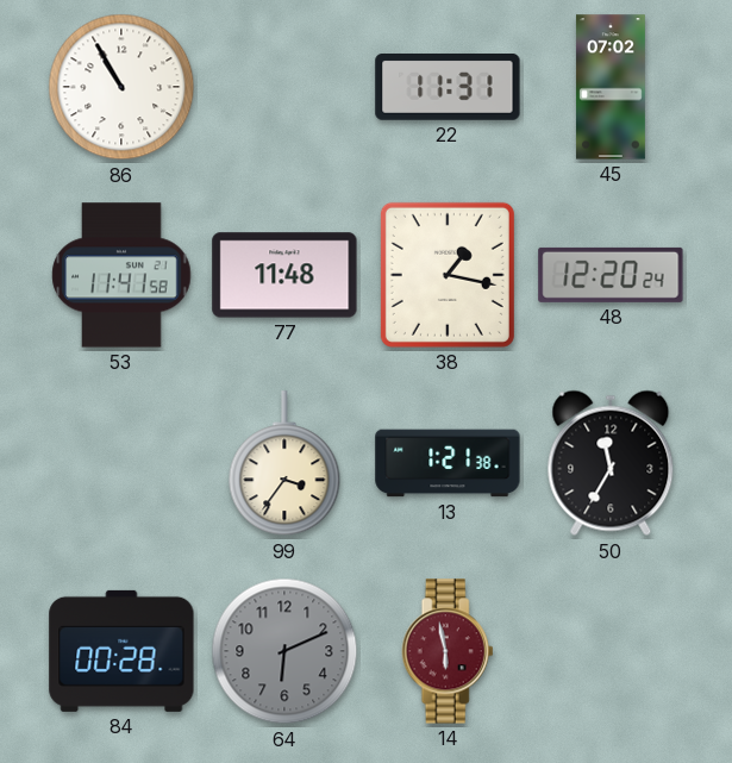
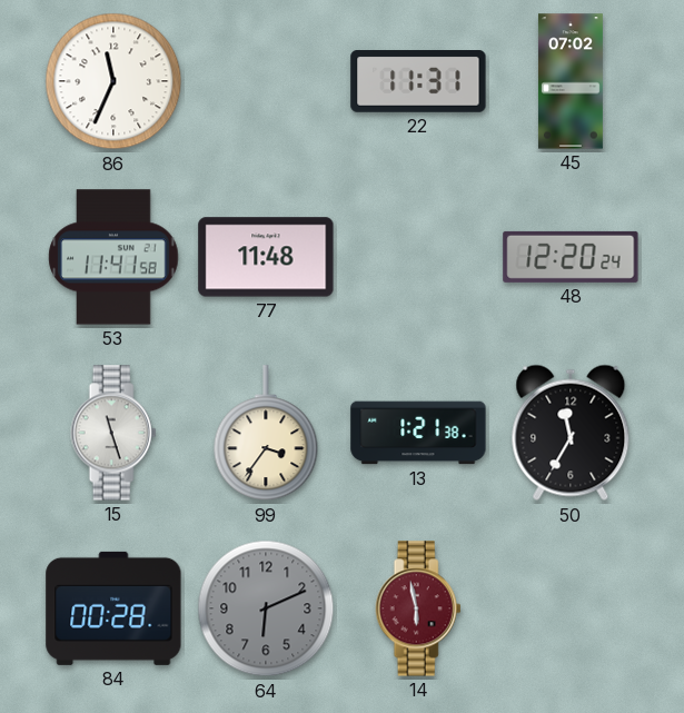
86: 10:55 -> 11:34 (113, 81)
38: 1:17 -> none (448, 275)
15: none -> 11:27 (113, 433)
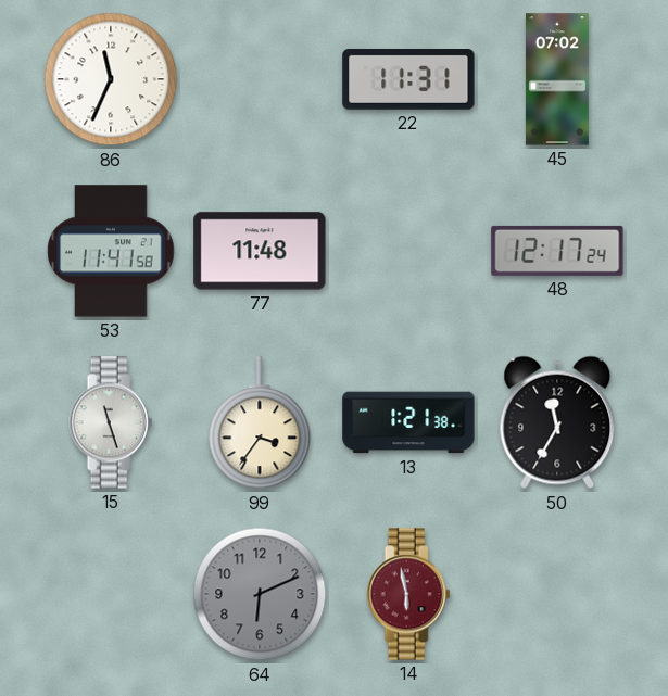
48: 12:20 -> 12:17 (557, 251)
84: 00:28 -> none (113, 608)
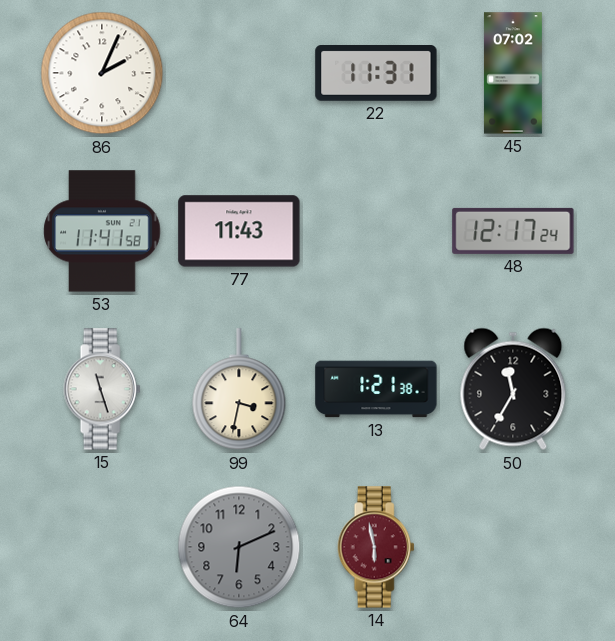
86: 11:34 -> 2:04 (102, 73)
77: 11:48 -> 11:43 (239, 231)
99: 3:36 -> 3:32 (239, 390)
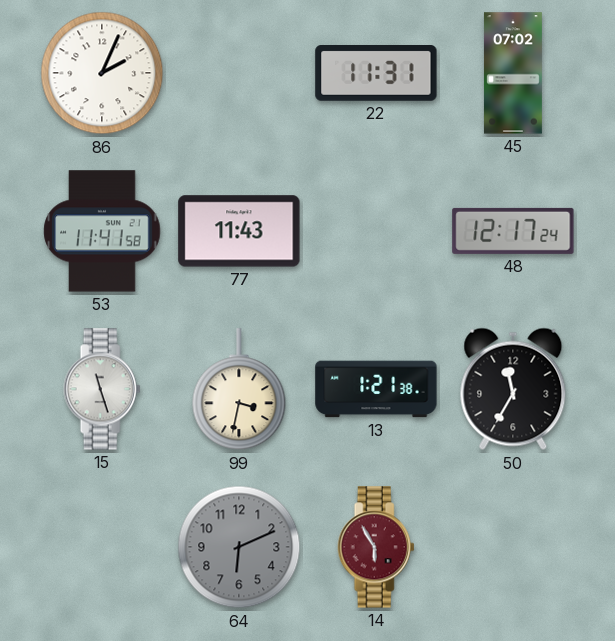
14: 5:58 -> 5:55 (376, 547)
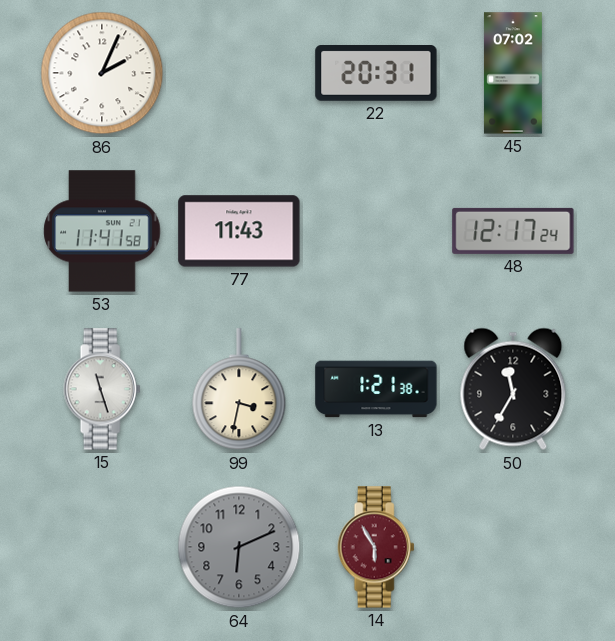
22: 11:31 -> 20:31 (376, 73)
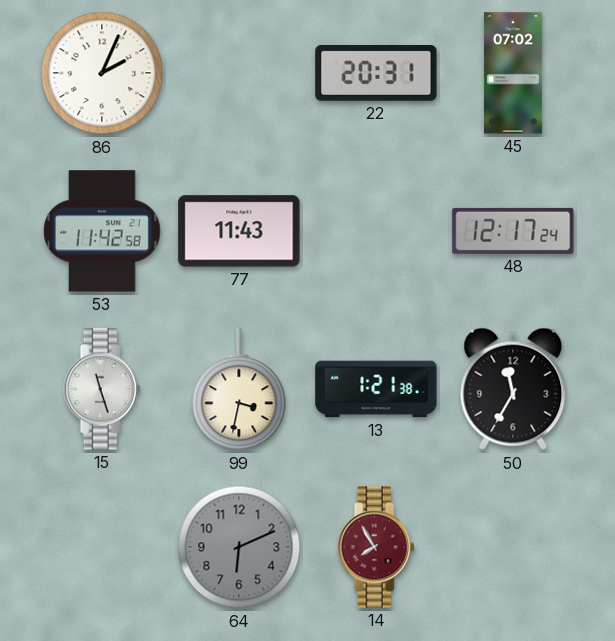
53: 11:41 -> 11:42 (102, 231)
14: 5:55 -> 7:55 (376, 547)
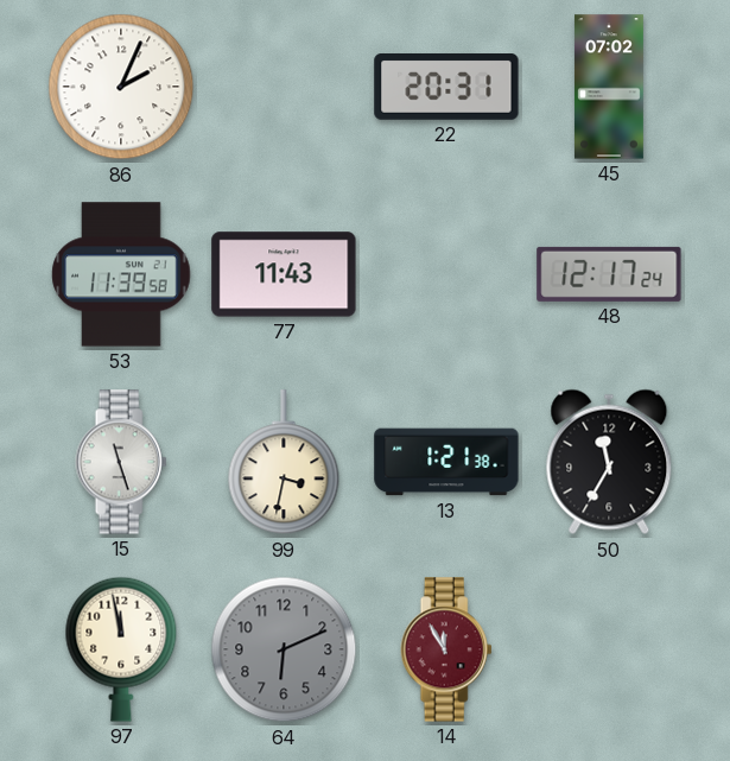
53: 11:42 -> 11:39 (121, 274)
97: none -> 11:58 (121, 649)
14: 7:55 -> 11:55 (446, 649)
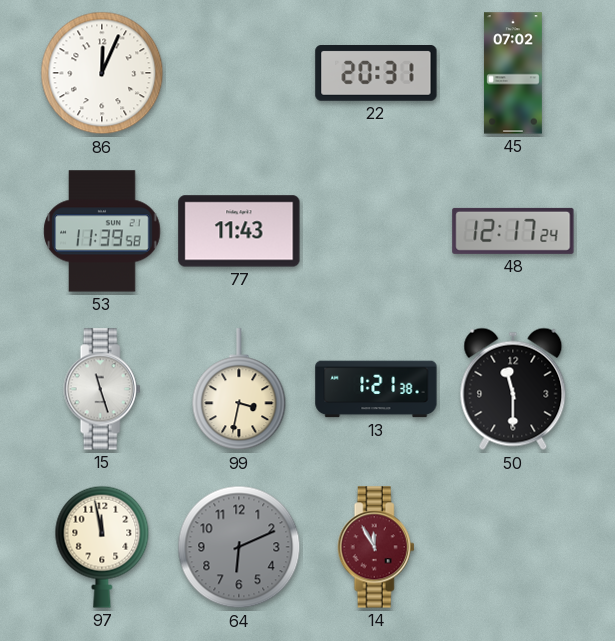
86: 2:04 -> 12:04 (102, 73)
50: 11:35 -> 11:30 (513, 389)
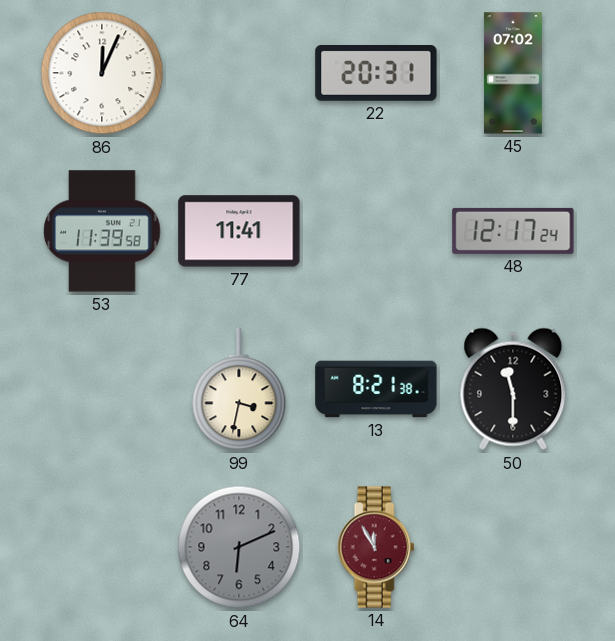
77: 11:43 -> 11:41 (239, 231)
15: 11:27 -> none (102, 389)
13: 1:21 -> 8:21 (376, 389)
97: 11:58 -> none (102, 547)
